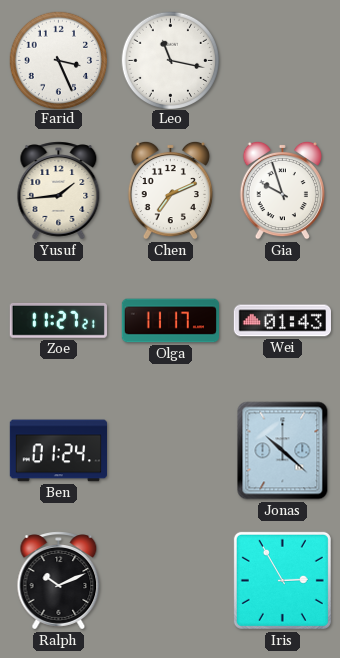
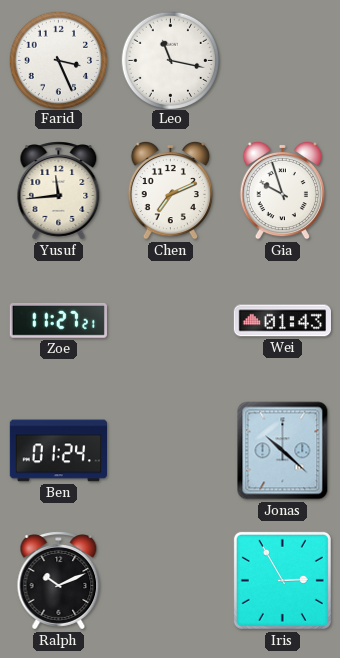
Yusuf: 1:44 -> 11:44 (59, 191)
Olga: 11:17 -> none (170, 321)
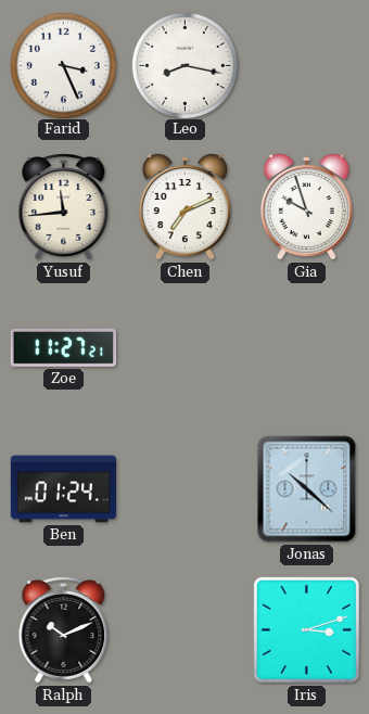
Leo: 11:17 -> 8:17 (184, 65)
Wei: 01:43 -> none (282, 321)
Iris: 2:55 -> 3:12 (306, 629)
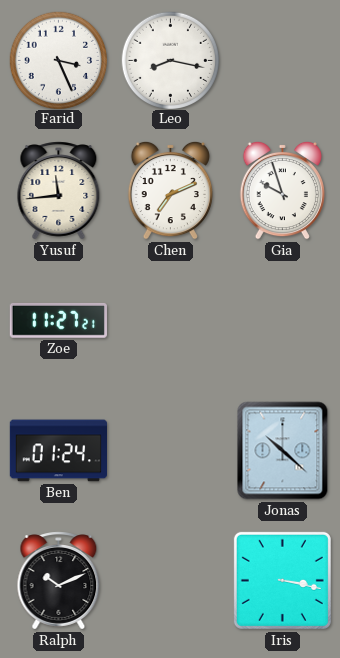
Iris: 3:12 -> 3:17 (282, 580)
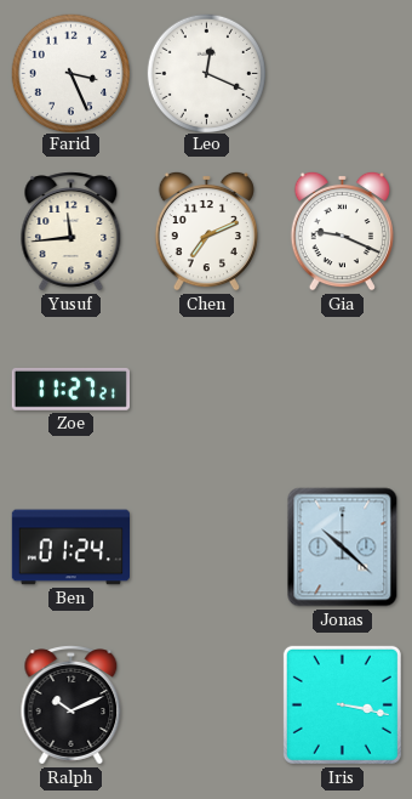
Leo: 8:17 -> 12:19 (206, 73)
Gia: 9:57 -> 9:19 (342, 231)
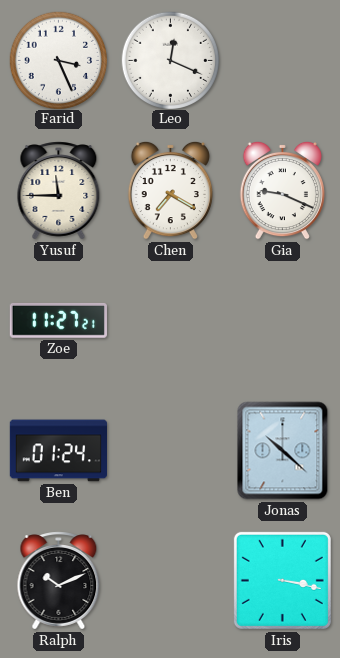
Yusuf: 11:44 -> 11:45 (59, 191)
Chen: 7:11 -> 7:20 (170, 190)
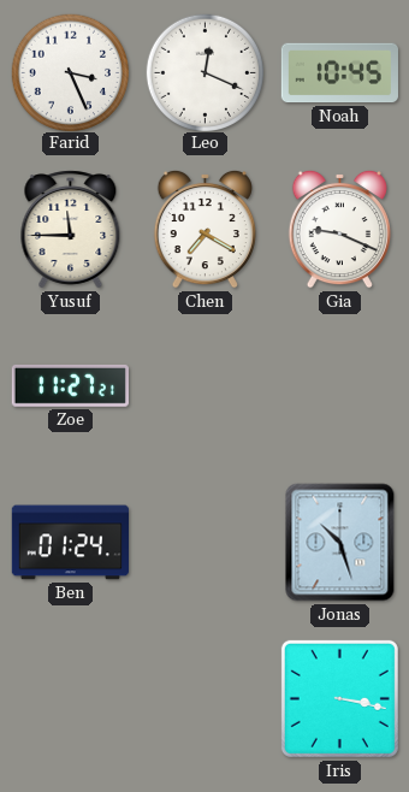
Noah: none -> 10:45 (339, 73)
Jonas: 10:22 -> 10:27 (340, 543)
Ralph: 10:11 -> none (59, 581)
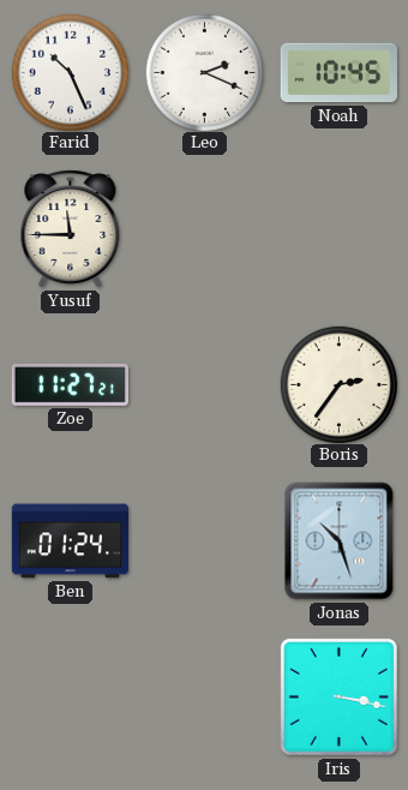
Farid: 3:26 -> 10:26 (70, 72)
Leo: 12:19 -> 2:19 (204, 72)
Chen: 7:20 -> none (204, 229)
Gia: 9:19 -> none (339, 229)
Boris: none -> 2:36 (338, 384)
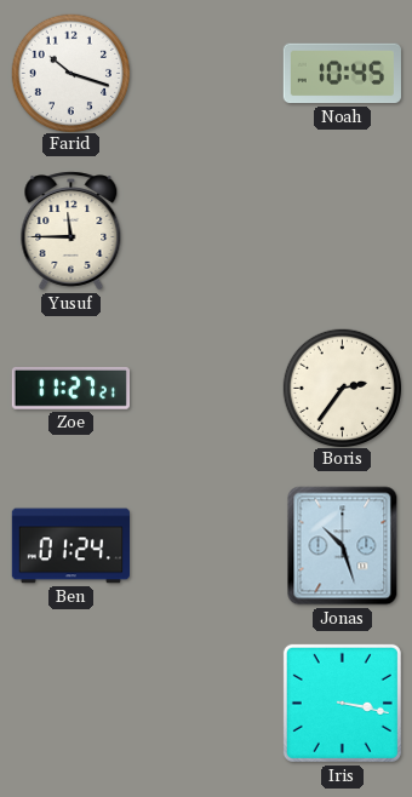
Farid: 10:26 -> 10:18 (70, 73)
Leo: 2:19 -> none (204, 72)
